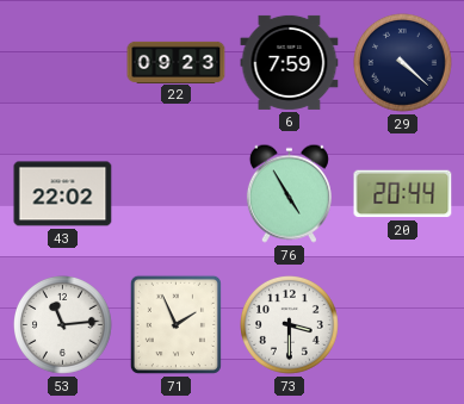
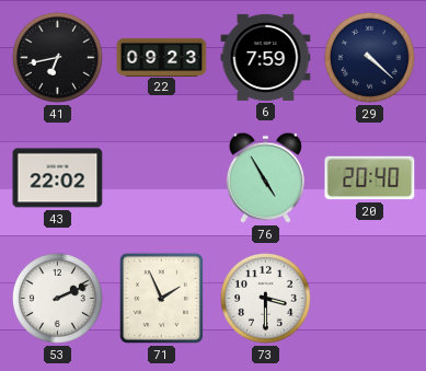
41: none -> 6:43 (58, 58)
20: 20:44 -> 20:40 (370, 178)
53: 11:14 -> 2:11 (58, 299)
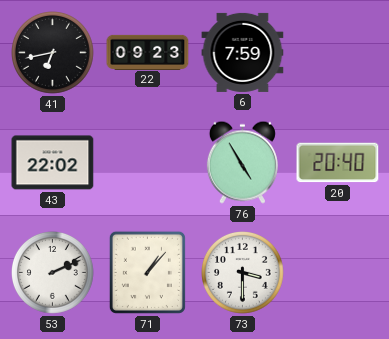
29: 4:22 -> none (370, 58)
71: 1:56 -> 1:07 (147, 272)
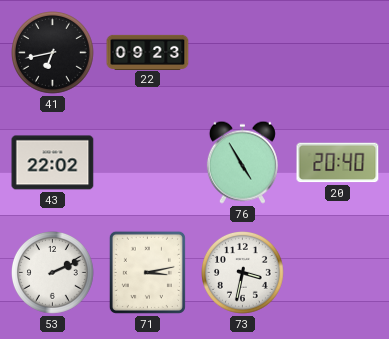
6: 7:59 -> none (243, 52)
71: 1:07 -> 3:13 (147, 272)
73: 3:30 -> 3:32 (243, 273)
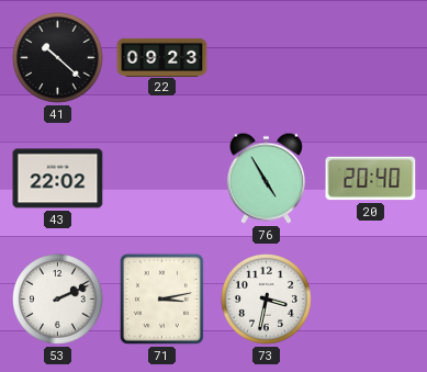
41: 6:43 -> 10:22 (58, 58)
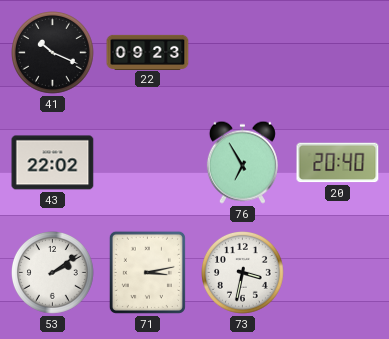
41: 10:22 -> 10:19 (53, 53)
76: 4:55 -> 6:55 (242, 162)
53: 2:11 -> 2:09 (53, 273)
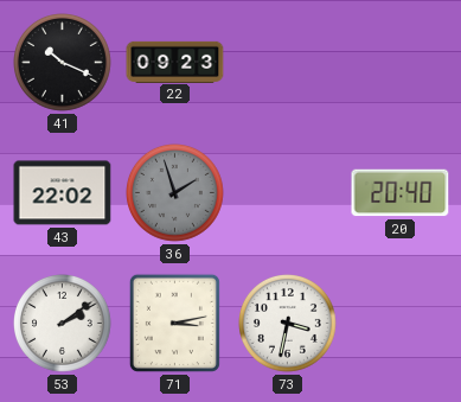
36: none -> 1:57 (175, 193)
76: 6:55 -> none (242, 162)
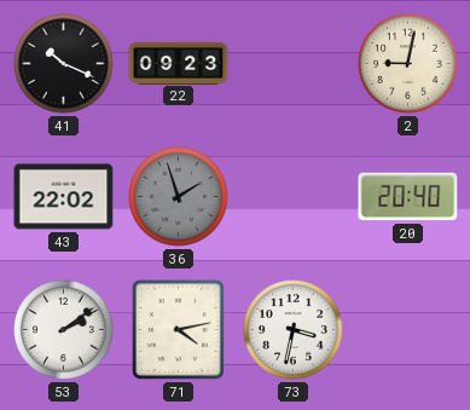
2: none -> 9:02 (408, 64)
71: 3:13 -> 4:13 (178, 329)
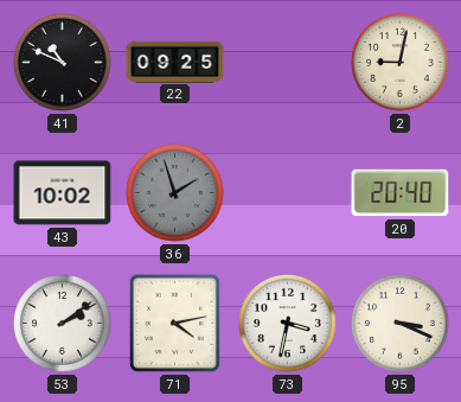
41: 10:19 -> 10:49 (63, 63)
22: 09:23 -> 09:25 (175, 62)
43: 22:02 -> 10:02 (63, 193)
95: none -> 3:19 (401, 324)
